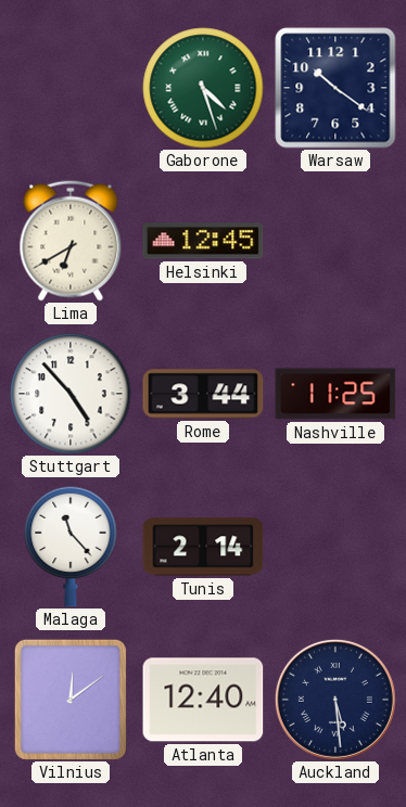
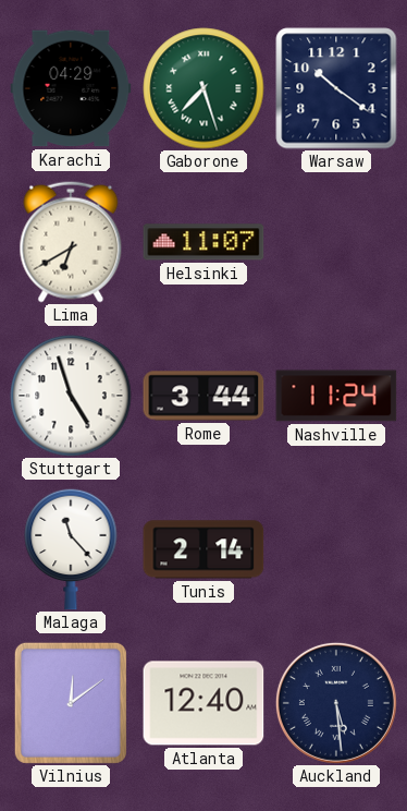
Karachi: none -> 04:29 (71, 88)
Gaborone: 4:27 -> 7:27 (203, 88)
Helsinki: 12:45 -> 11:07 (203, 242)
Stuttgart: 4:53 -> 4:57 (71, 396)
Nashville: 11:25 -> 11:24 (336, 396)
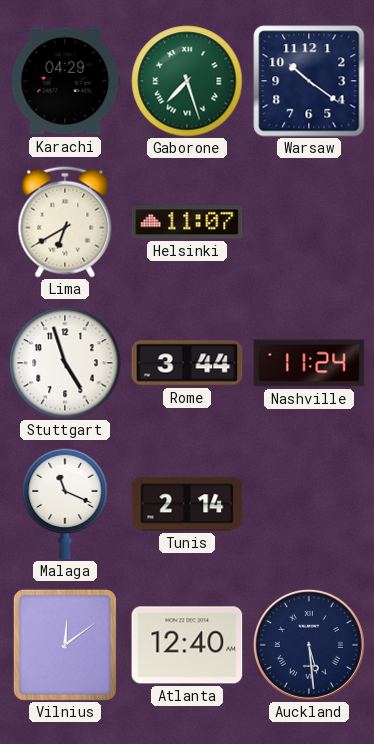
Malaga: 11:23 -> 11:19 (65, 504)
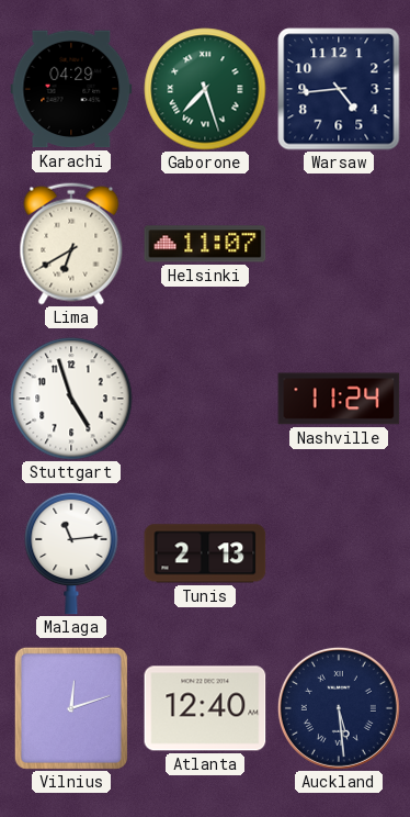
Warsaw: 10:21 -> 4:44 (339, 89)
Rome: 3:44 -> none (187, 363)
Malaga: 11:19 -> 11:14 (71, 553)
Tunis: 2:14 -> 2:13 (205, 553)
Vilnius: 12:09 -> 12:12 (71, 708)
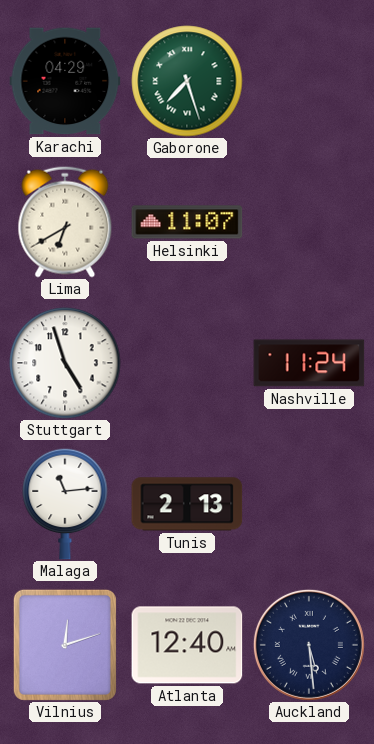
Warsaw: 4:44 -> none (339, 89)
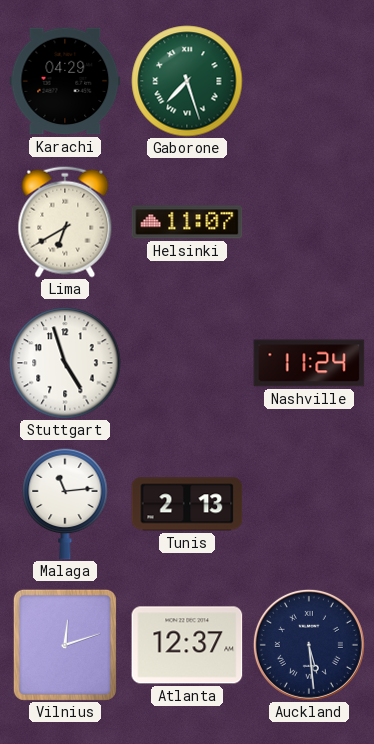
Atlanta: 12:40 -> 12:37 (187, 645)
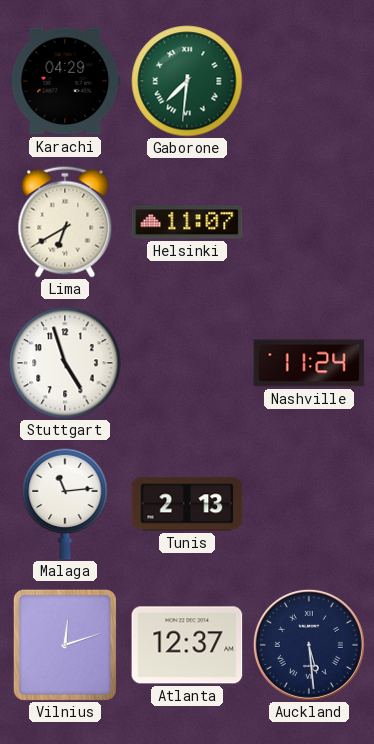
Gaborone: 7:27 -> 7:31 (187, 81)
